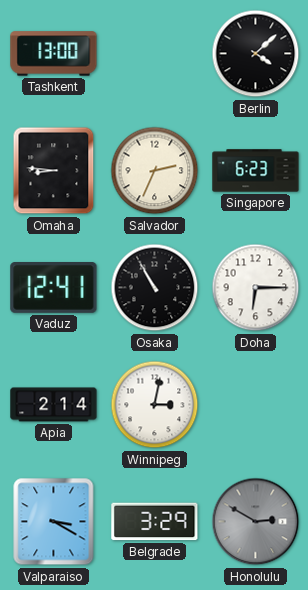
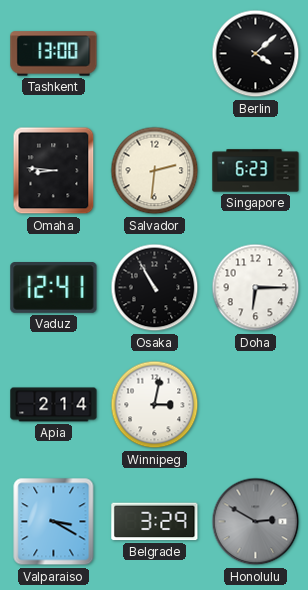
Salvador: 2:34 -> 2:31 (155, 171)
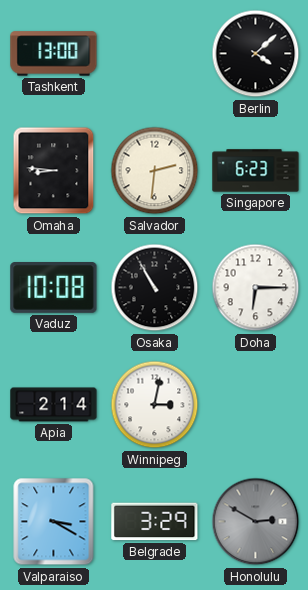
Vaduz: 12:41 -> 10:08 (54, 288)
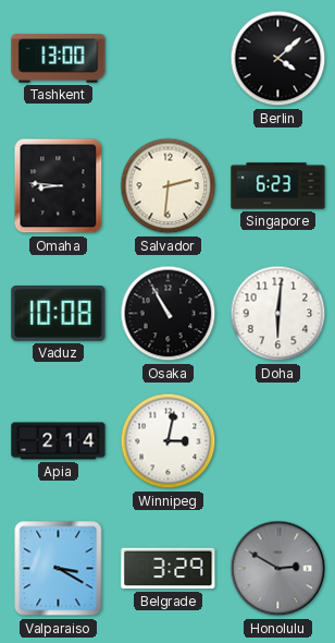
Doha: 6:15 -> 6:01 (278, 314)
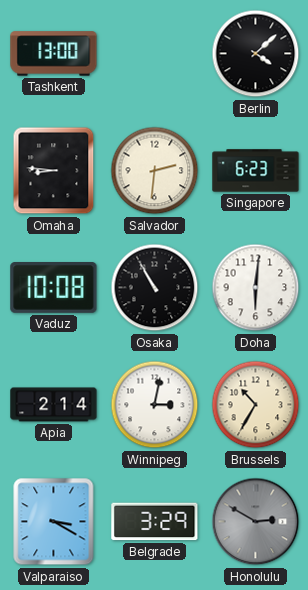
Brussels: none -> 10:35 (256, 405)
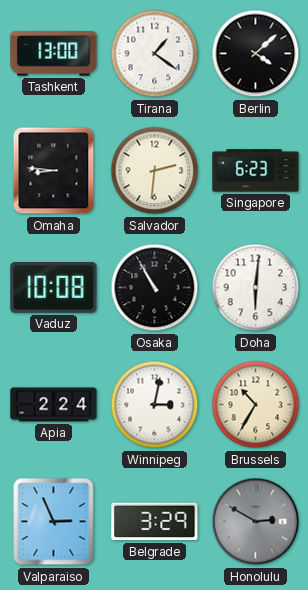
Tirana: none -> 1:21 (155, 54)
Apia: 2:14 -> 2:24 (54, 405)
Valparaiso: 3:20 -> 2:56 (54, 522)
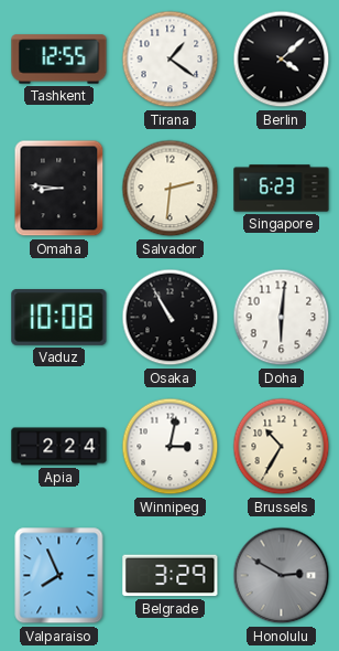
Tashkent: 13:00 -> 12:55 (59, 60)
Valparaiso: 2:56 -> 7:56 (59, 576)
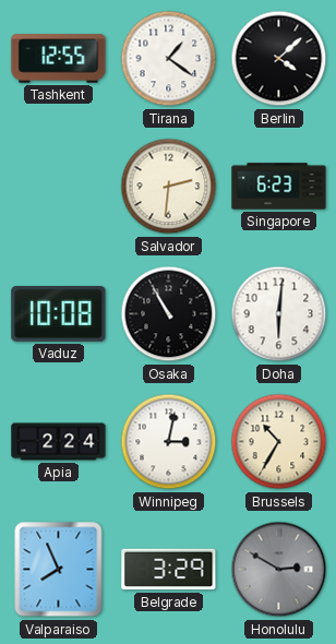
Omaha: 8:46 -> none (59, 189)
